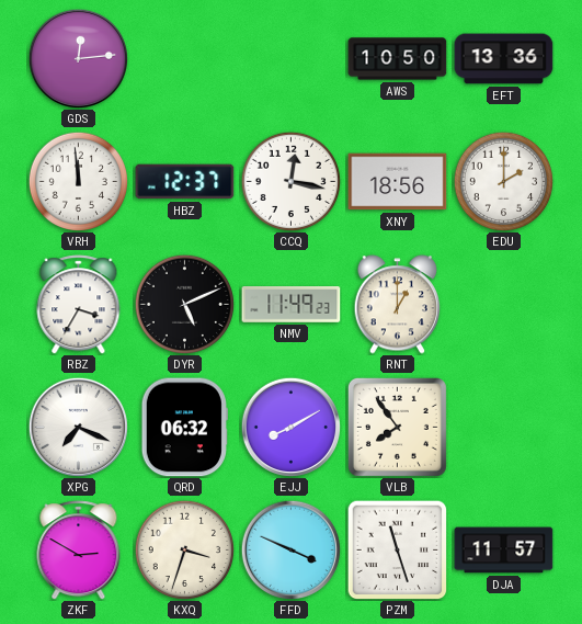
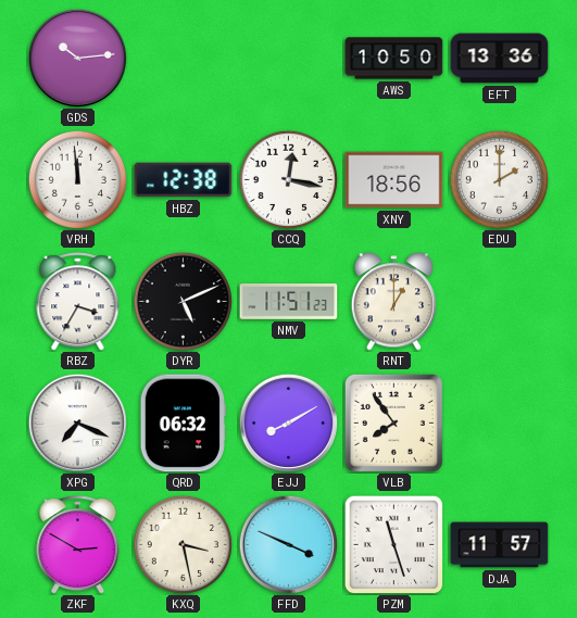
GDS: 12:14 -> 10:14 (77, 58)
HBZ: 12:37 -> 12:38 (184, 180)
NMV: 11:49 -> 11:51 (289, 302)
KXQ: 3:33 -> 3:28 (183, 544)
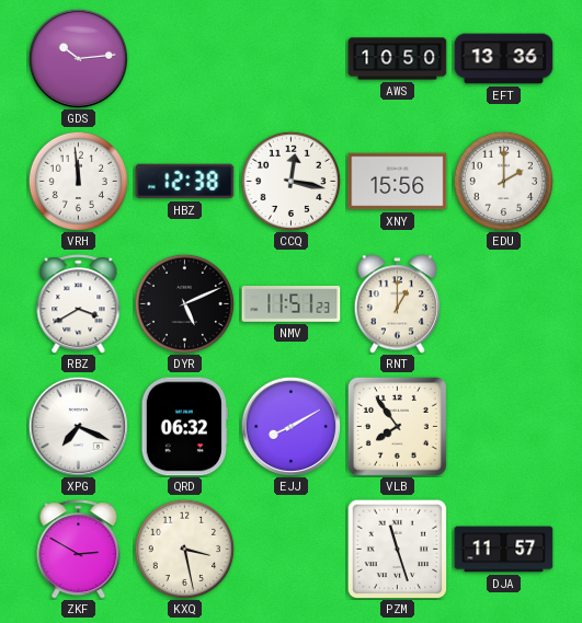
XNY: 18:56 -> 15:56 (398, 182)
RBZ: 3:35 -> 3:40 (79, 304)
FFD: 3:49 -> none (288, 544)
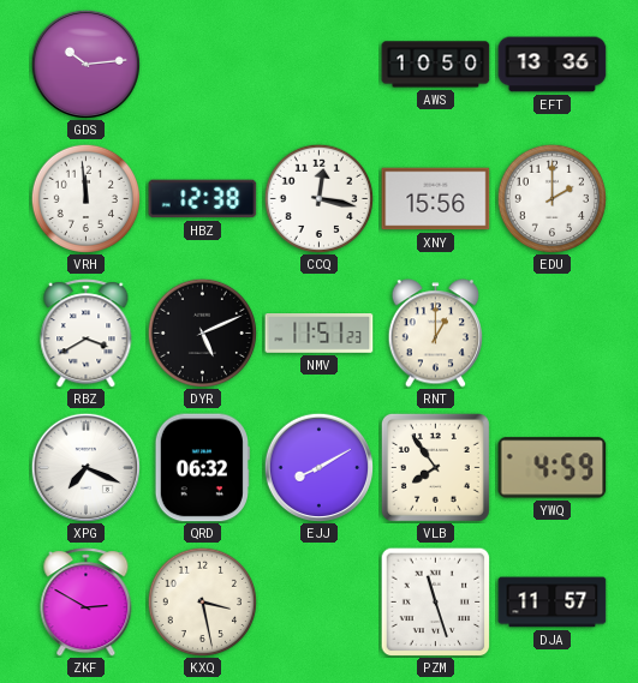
YWQ: none -> 4:59 (553, 468)
